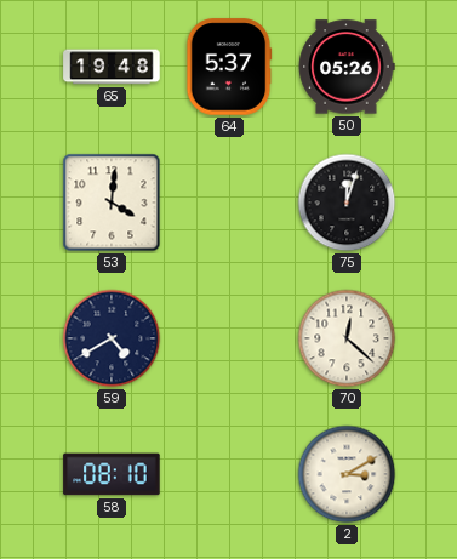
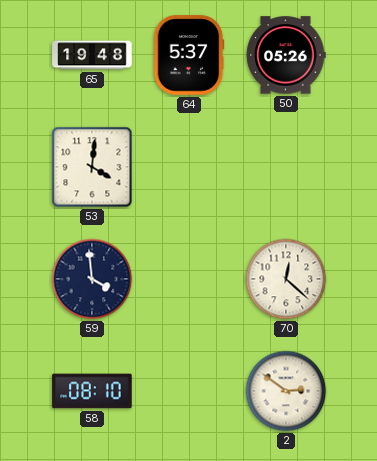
75: 12:03 -> none (347, 203)
59: 4:40 -> 3:59 (92, 279)
2: 3:10 -> 2:51 (286, 391)
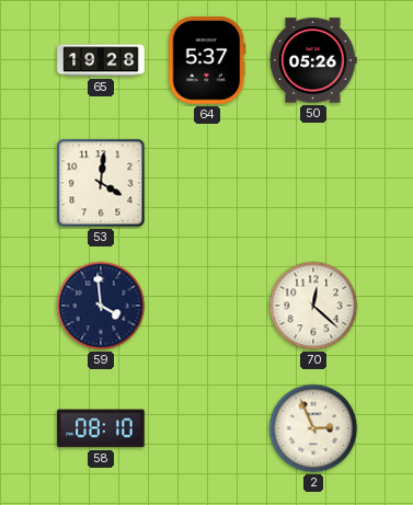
65: 19:48 -> 19:28 (101, 60)
2: 2:51 -> 2:56 (313, 428)
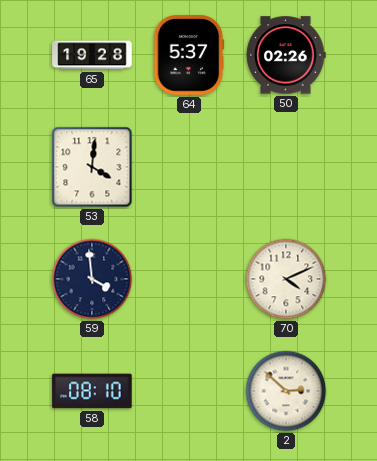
50: 05:26 -> 02:26 (286, 55)
70: 12:22 -> 4:11 (286, 279)
2: 2:56 -> 2:52 (286, 391)
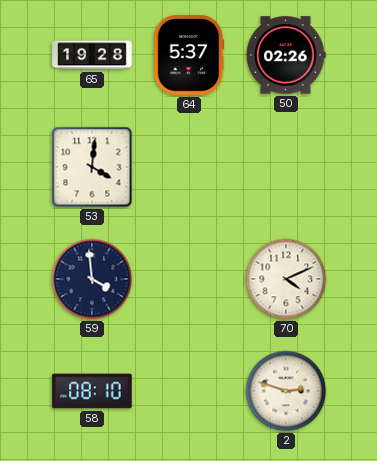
2: 2:52 -> 2:48 (286, 391)
